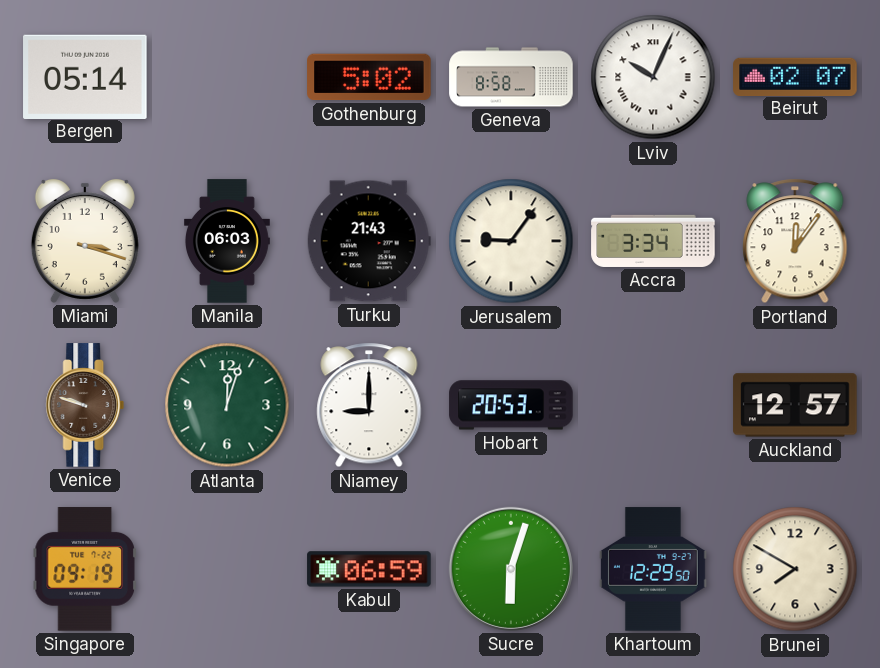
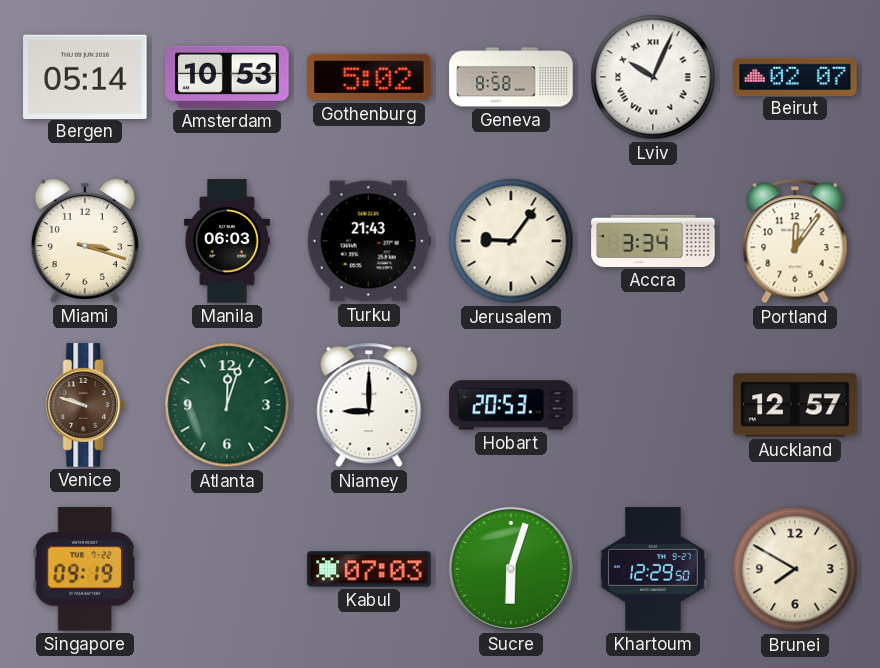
Amsterdam: none -> 10:53 (227, 77)
Kabul: 06:59 -> 07:03 (369, 569)
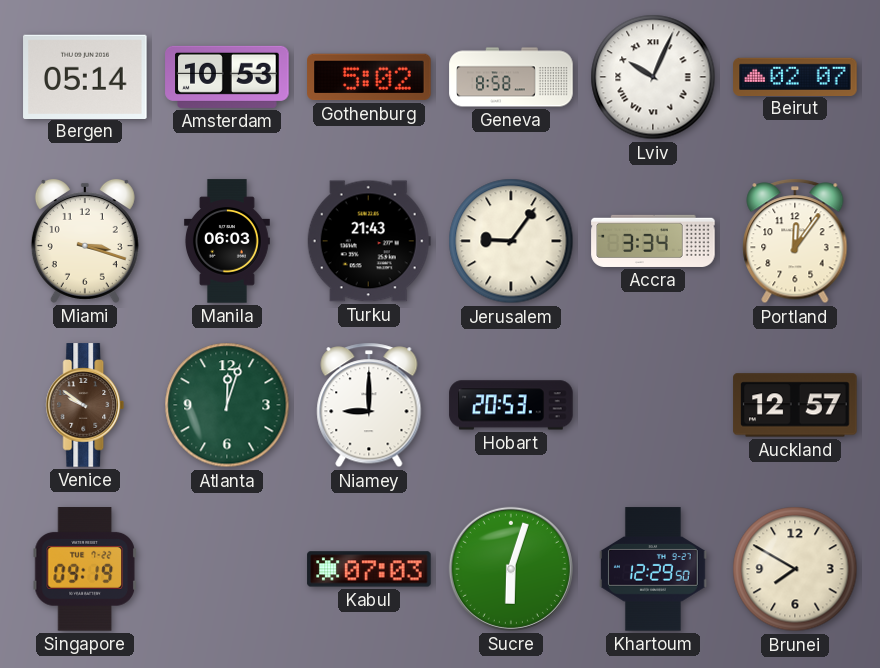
Venice: 9:48 -> 9:51 (85, 405)
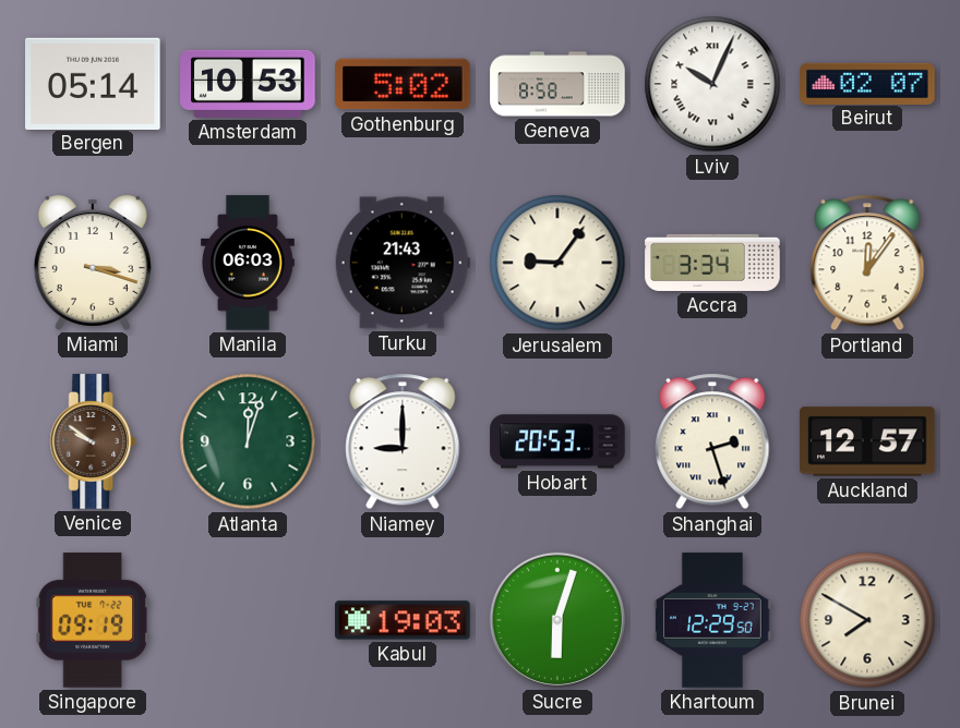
Shanghai: none -> 2:27 (712, 441)
Kabul: 07:03 -> 19:03 (403, 620)
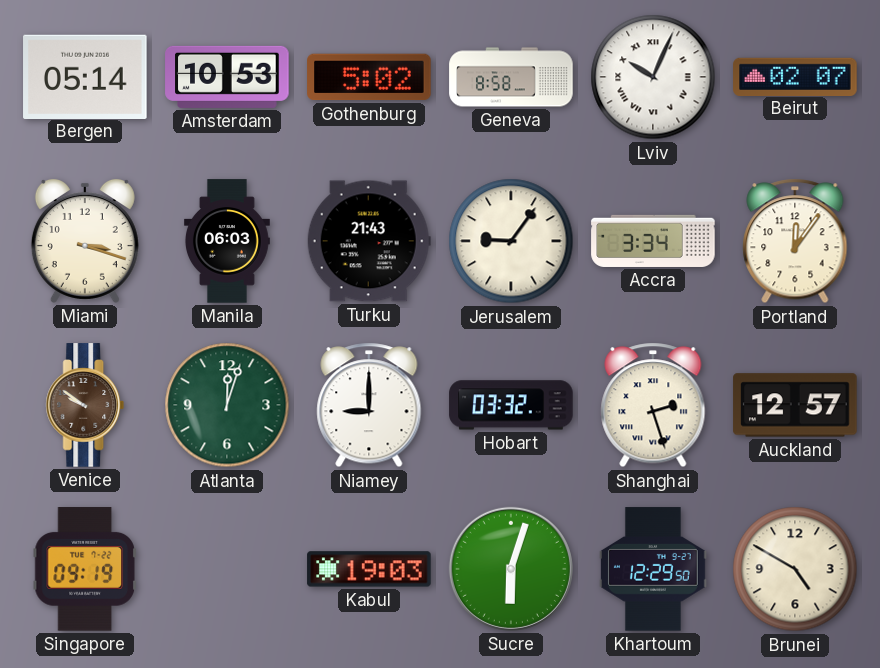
Hobart: 20:53 -> 03:32 (511, 405)
Brunei: 7:50 -> 4:50 (795, 569)
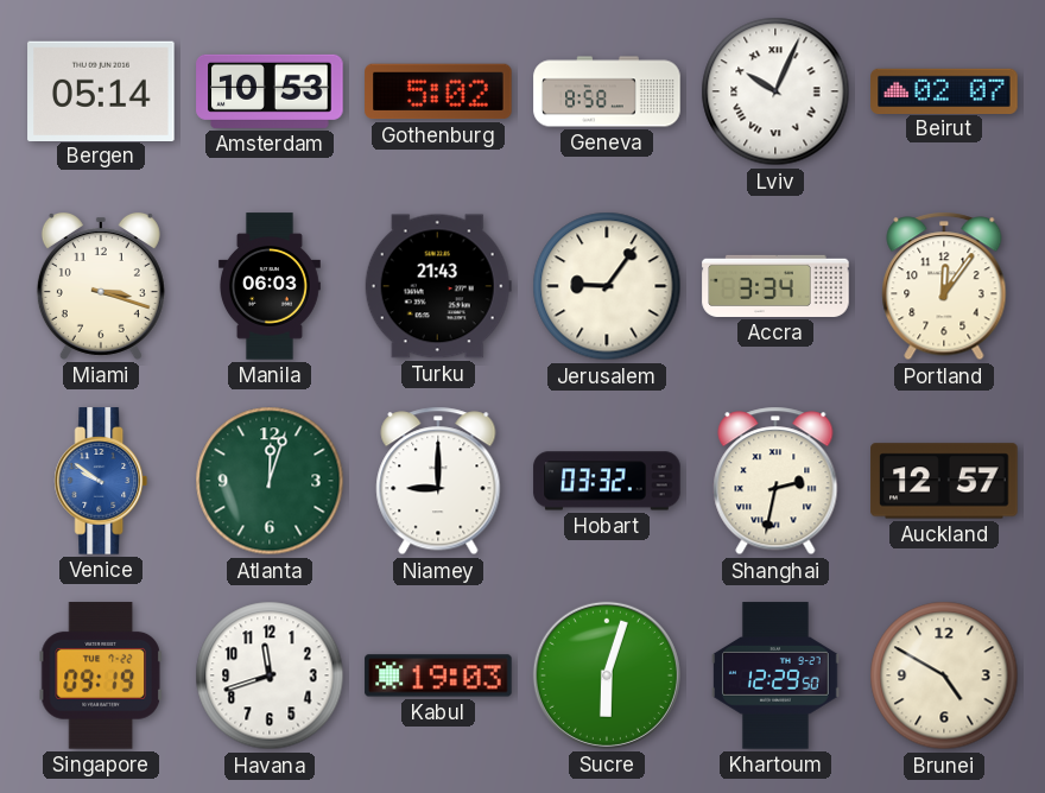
Venice dial: brown -> blue (101, 481)
Shanghai: 2:27 -> 2:32 (775, 481)
Havana: none -> 11:42 (270, 675)
